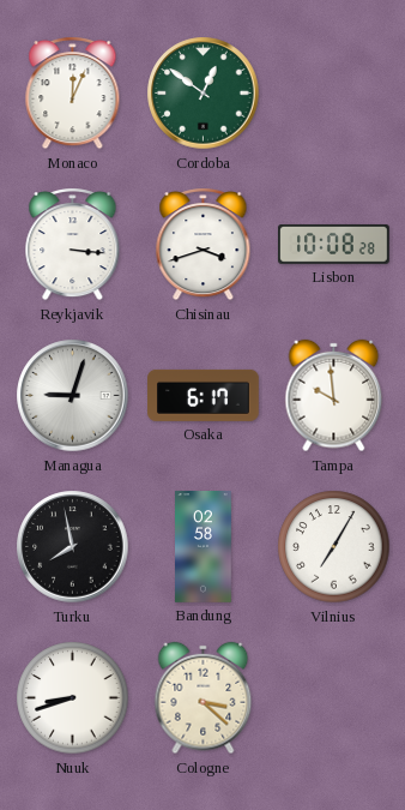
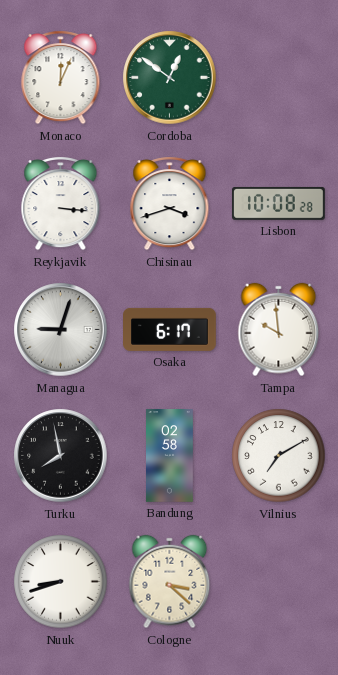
Vilnius: 7:05 -> 7:10 (279, 456)
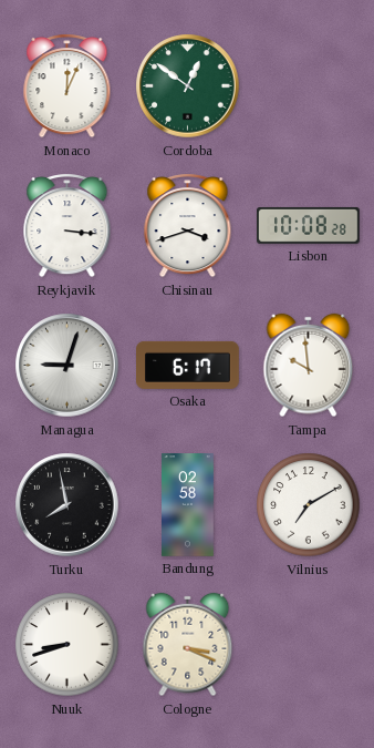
Cologne: 3:22 -> 3:19 (188, 645)
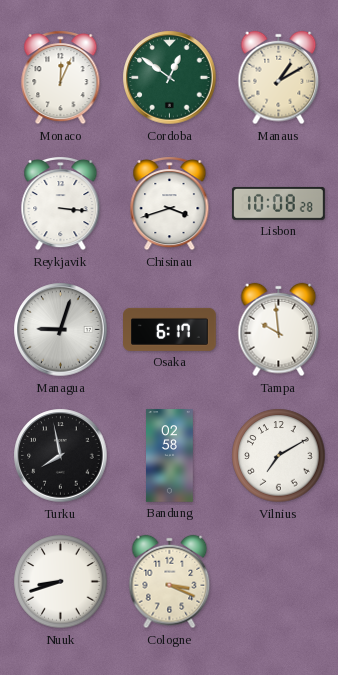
Manaus: none -> 1:10 (279, 78)
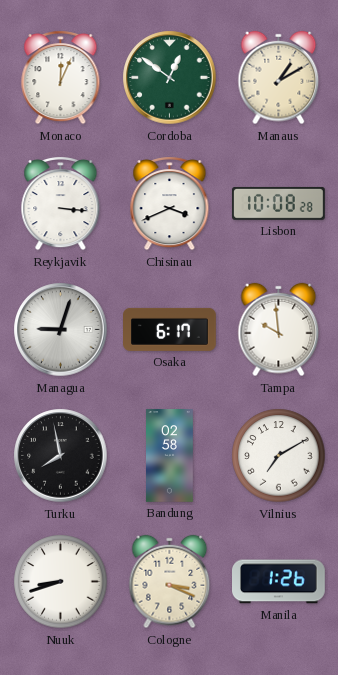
Chisinau: 3:42 -> 3:41 (170, 204)
Manila: none -> 1:26 (279, 582)
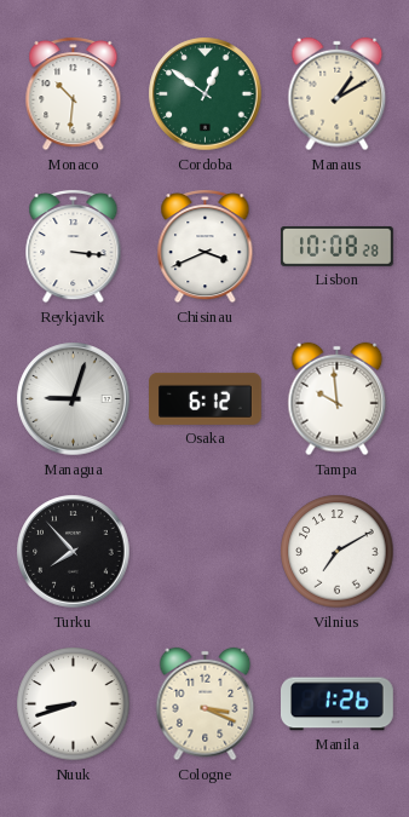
Monaco: 12:04 -> 10:31 (74, 94)
Osaka: 6:17 -> 6:12 (206, 398)
Turku: 7:58 -> 7:53 (74, 552)
Bandung: 02:58 -> none (170, 456)
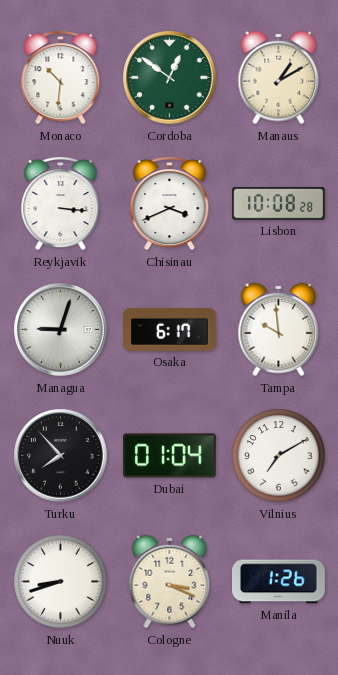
Osaka: 6:12 -> 6:17 (170, 329)
Dubai: none -> 01:04 (170, 456)
